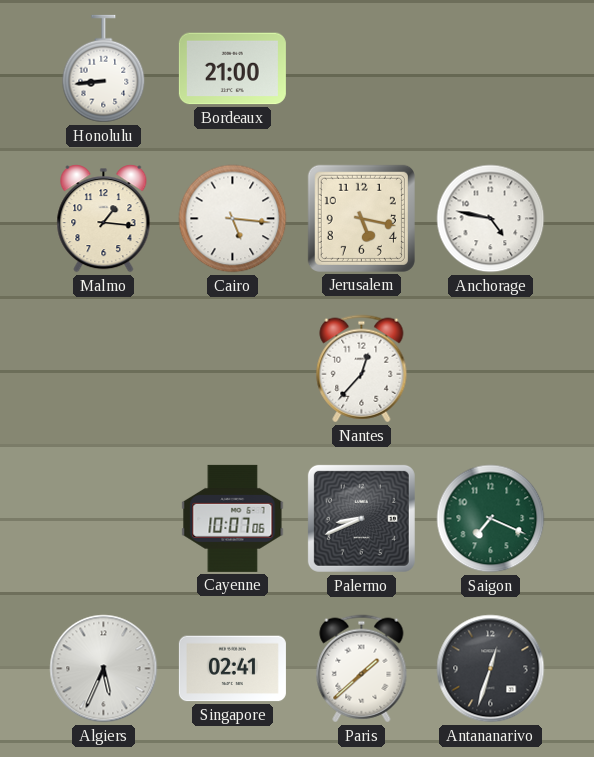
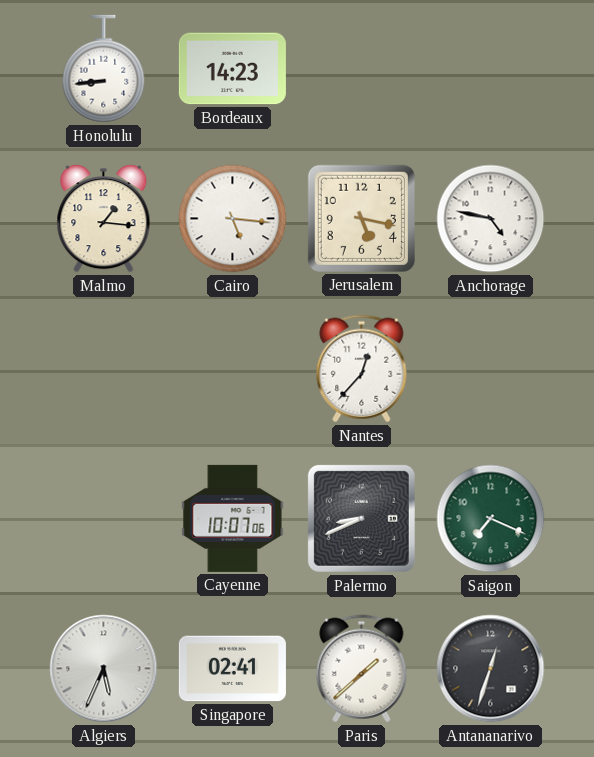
Bordeaux: 21:00 -> 14:23 (232, 69)
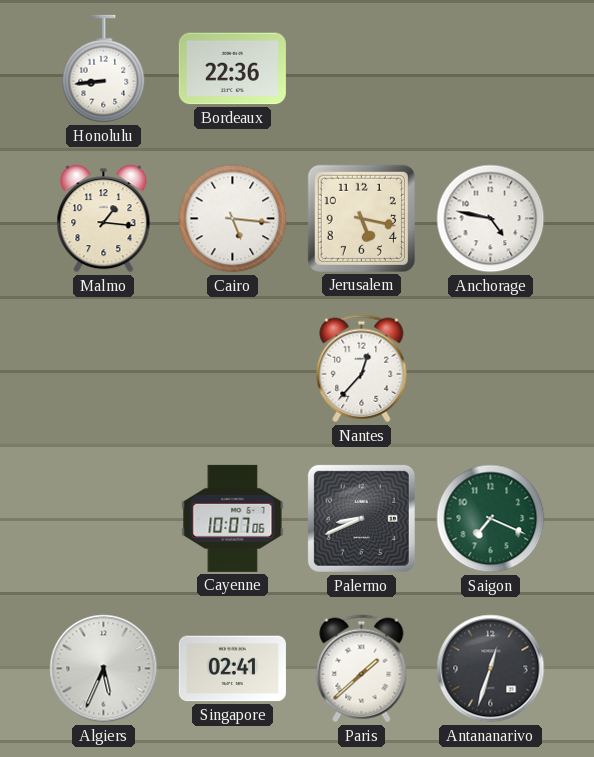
Bordeaux: 14:23 -> 22:36 (232, 69)
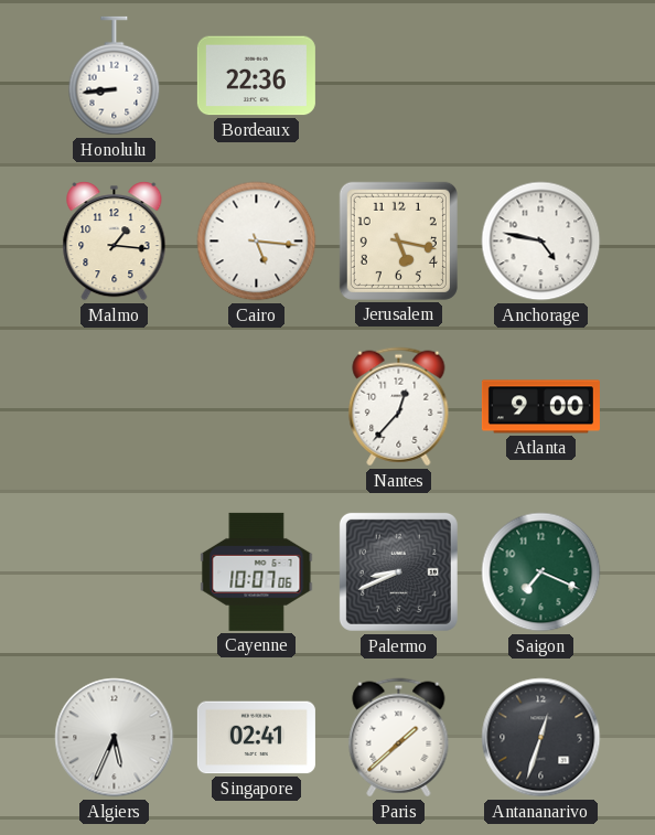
Atlanta: none -> 9:00 (540, 407)
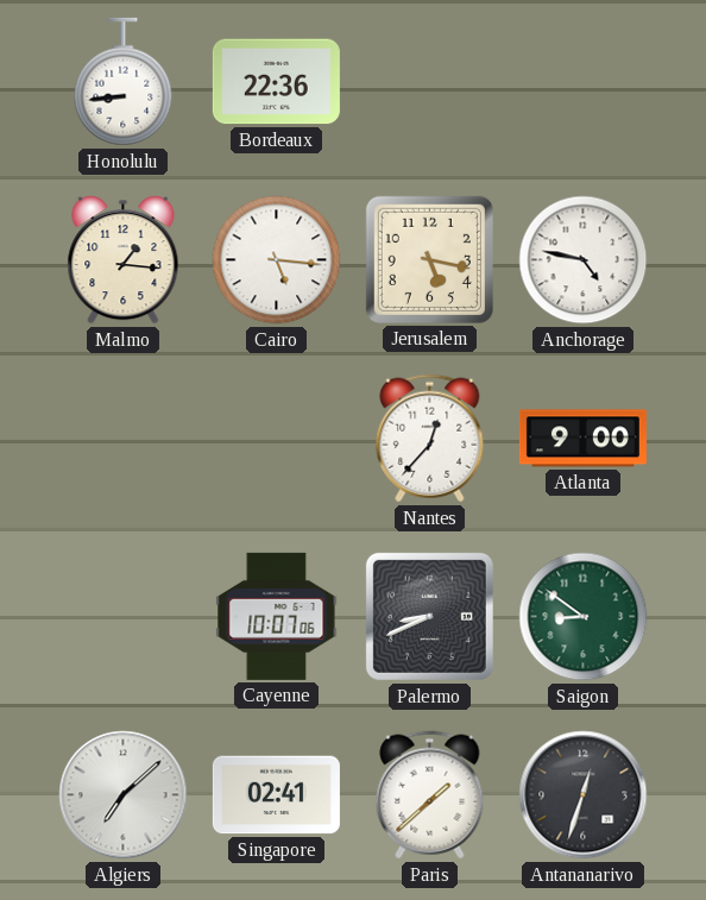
Saigon: 7:19 -> 8:51 (584, 617)
Algiers: 5:34 -> 7:08 (124, 795)
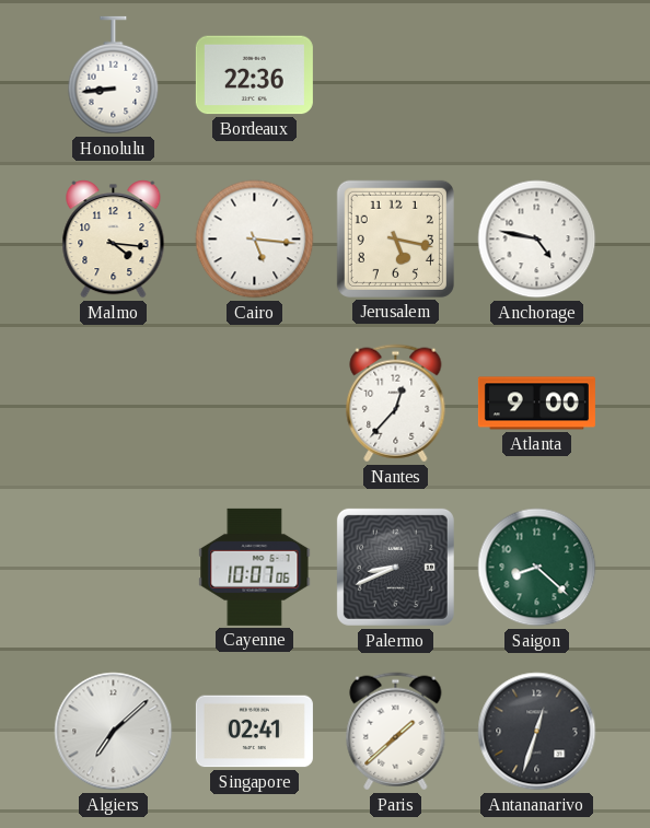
Malmo: 1:16 -> 4:16 (114, 240)
Saigon: 8:51 -> 8:22 (537, 568)
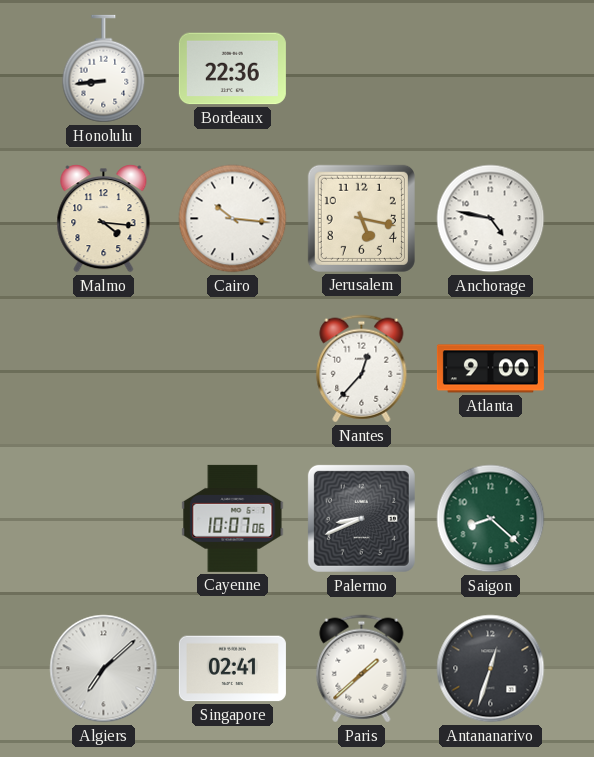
Cairo: 5:16 -> 10:16 (233, 219)
